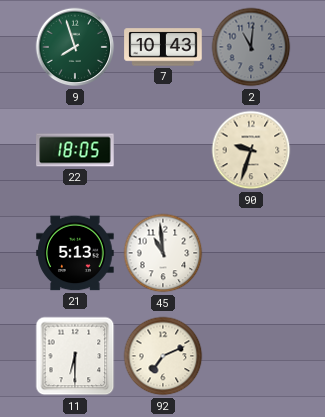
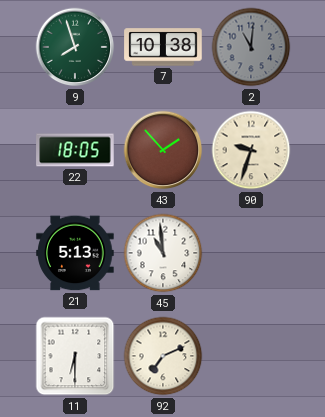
7: 10:43 -> 10:38 (163, 47)
43: none -> 1:53 (163, 150)
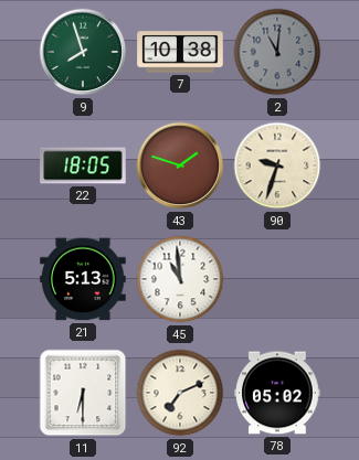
43: 1:53 -> 1:48 (180, 165)
78: none -> 05:02 (277, 393)
